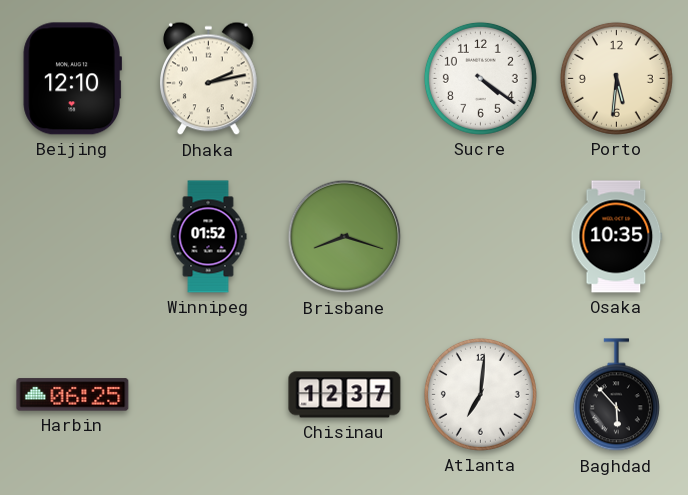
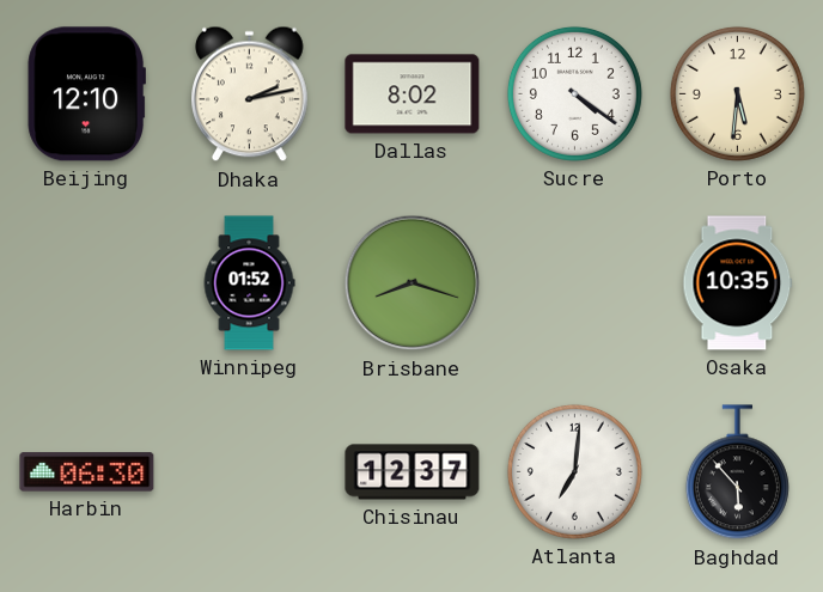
Dallas: none -> 8:02 (413, 94)
Harbin: 06:25 -> 06:30 (87, 472)
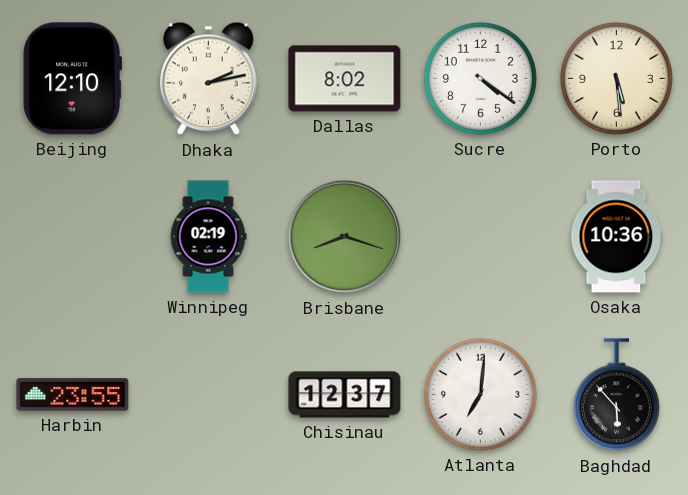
Porto: 5:31 -> 5:29 (616, 78)
Winnipeg: 01:52 -> 02:19 (208, 237)
Osaka: 10:35 -> 10:36 (617, 237)
Harbin: 06:30 -> 23:55 (73, 395)
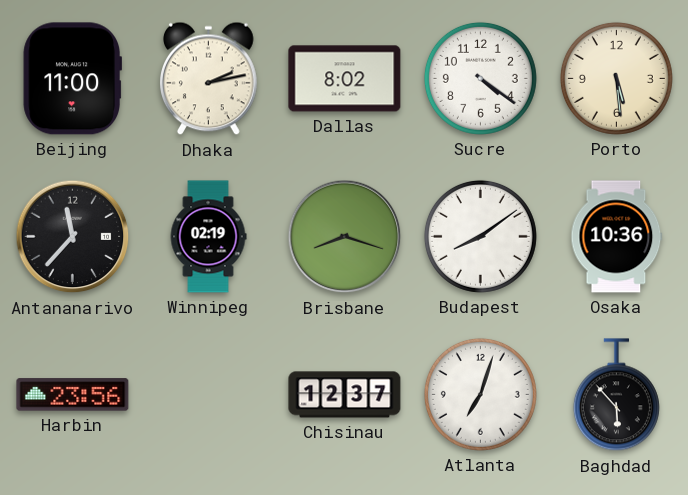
Beijing: 12:10 -> 11:00 (72, 79)
Antananarivo: none -> 11:37 (73, 237)
Budapest: none -> 8:09 (480, 236)
Harbin: 23:55 -> 23:56 (73, 395)
Atlanta: 7:01 -> 7:03 (480, 394)
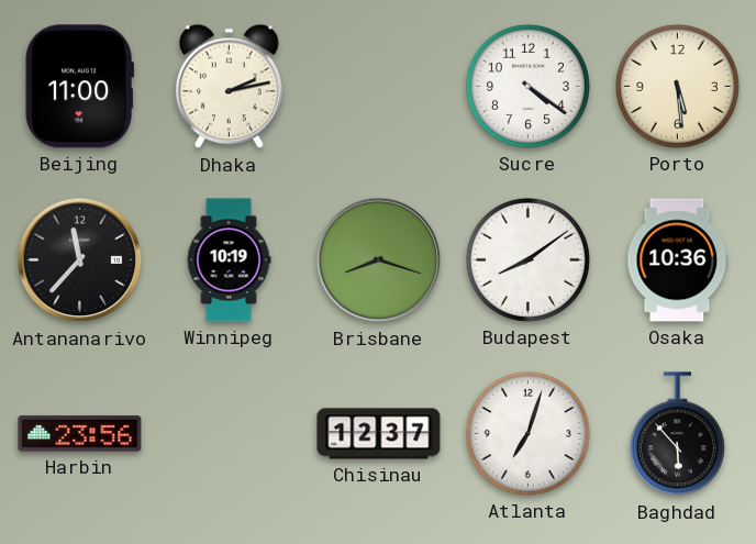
Dallas: 8:02 -> none (345, 79)
Winnipeg: 02:19 -> 10:19 (229, 260)
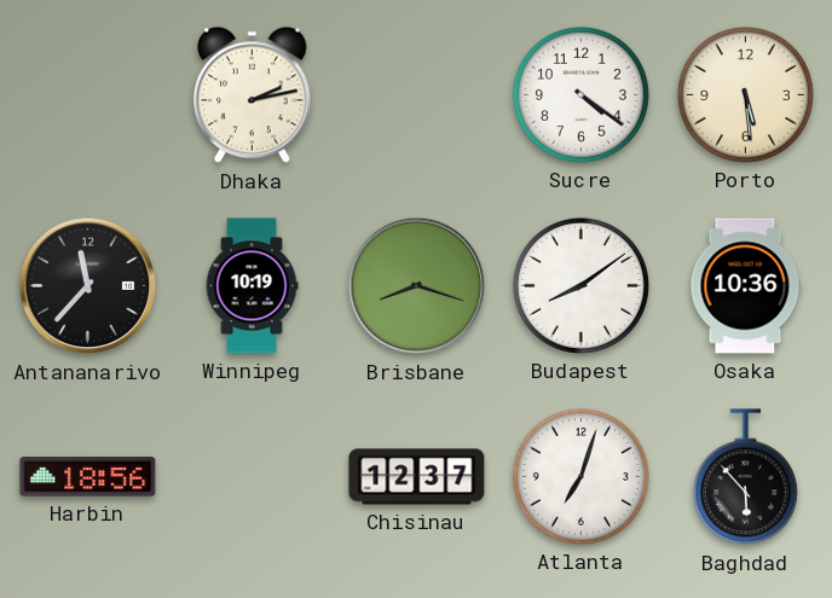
Beijing: 11:00 -> none (79, 87)
Harbin: 23:56 -> 18:56 (88, 477)
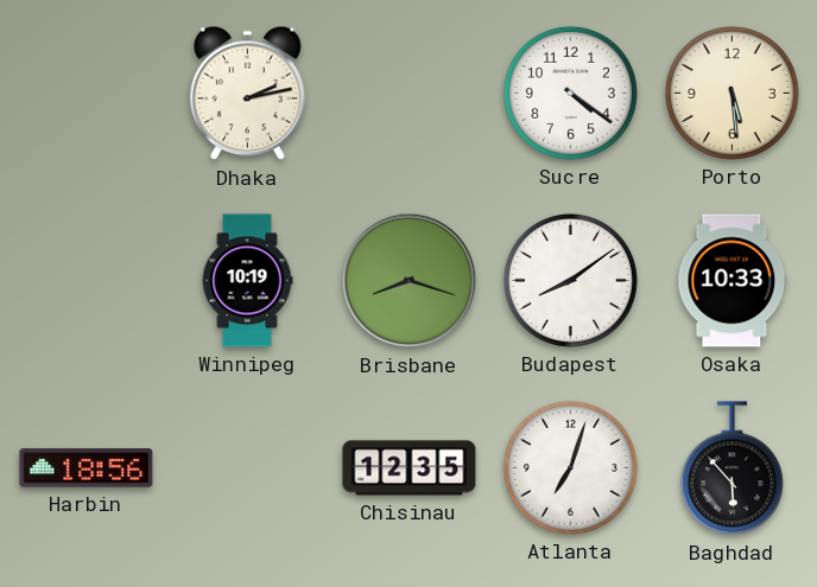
Antananarivo: 11:37 -> none (88, 286)
Osaka: 10:36 -> 10:33 (733, 281)
Chisinau: 12:37 -> 12:35 (410, 468)
